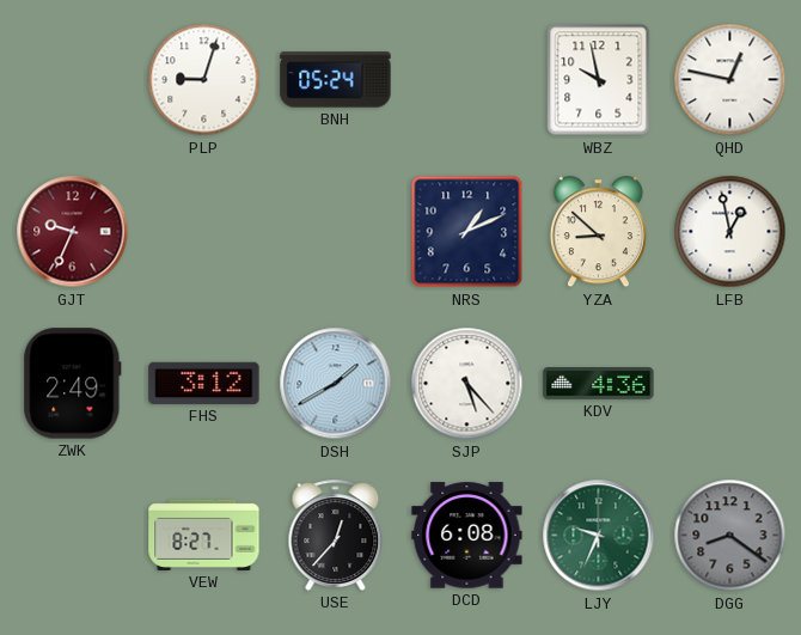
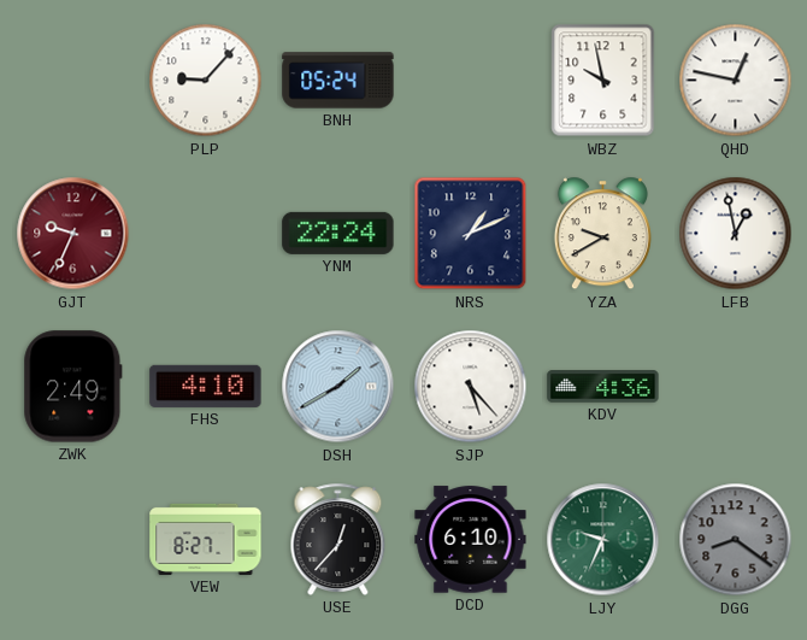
PLP: 9:03 -> 9:07 (206, 81)
YNM: none -> 22:24 (338, 233)
YZA: 8:52 -> 9:40 (602, 234)
FHS: 3:12 -> 4:10 (206, 386)
DCD: 6:08 -> 6:10 (471, 540)
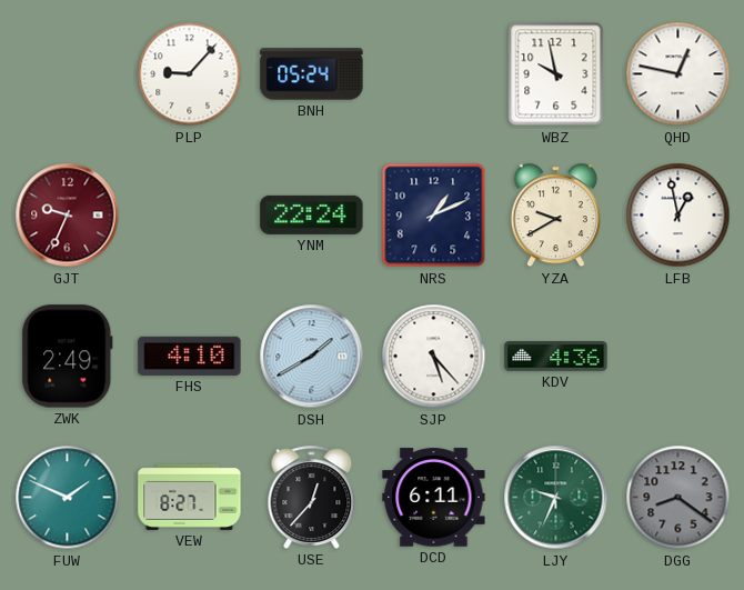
FUW: none -> 1:49 (68, 498)
DCD: 6:10 -> 6:11 (434, 498)
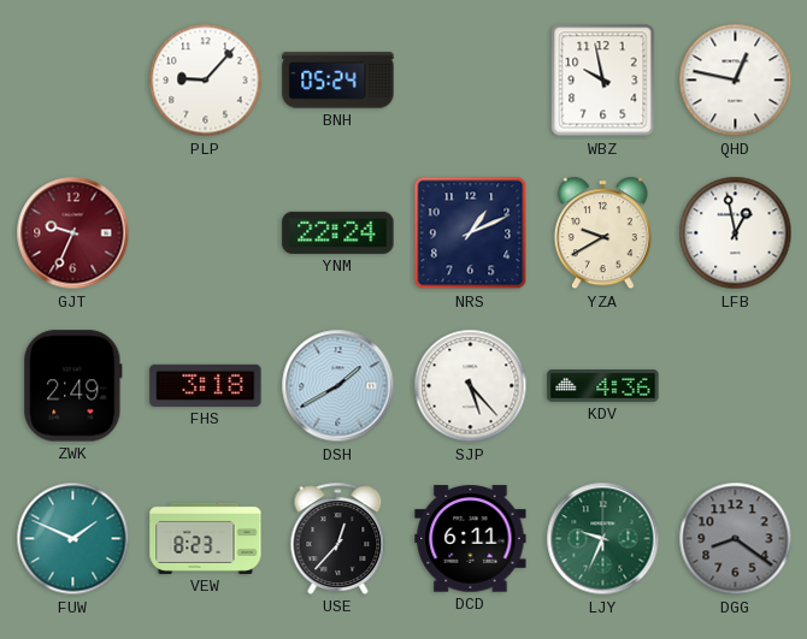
FHS: 4:10 -> 3:18 (206, 385)
VEW: 8:27 -> 8:23 (206, 538)
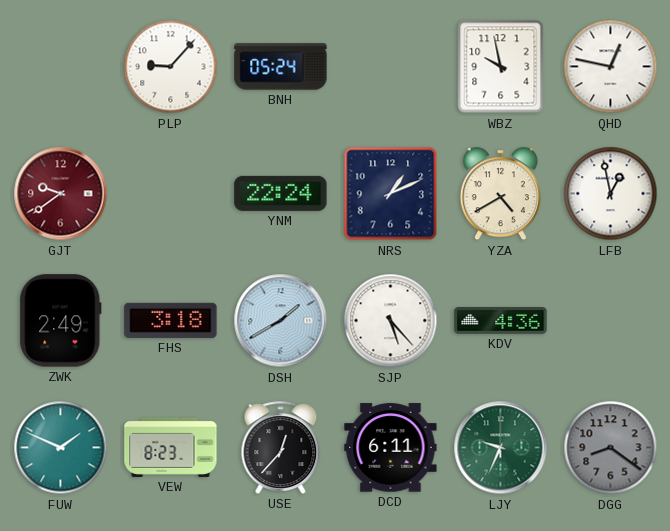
GJT: 9:34 -> 9:39 (61, 194)
YZA: 9:40 -> 4:40 (500, 194)
